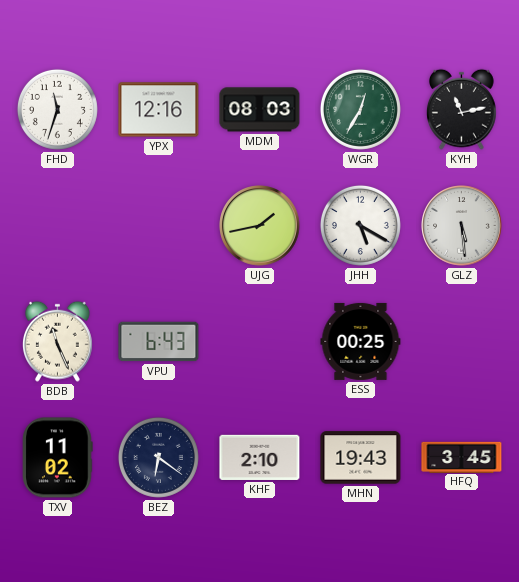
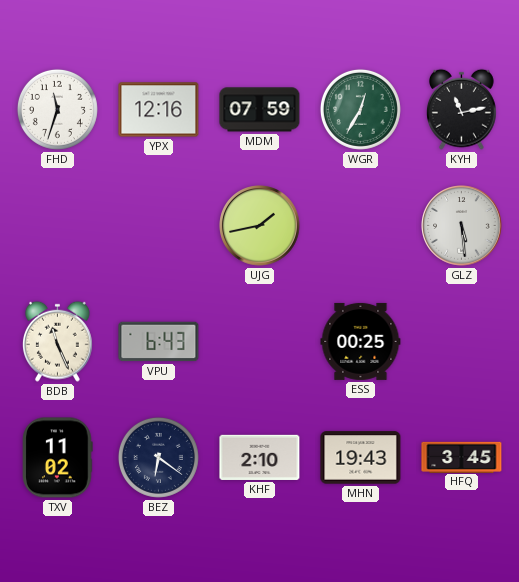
MDM: 08:03 -> 07:59 (260, 110)
JHH: 5:20 -> none (360, 225)
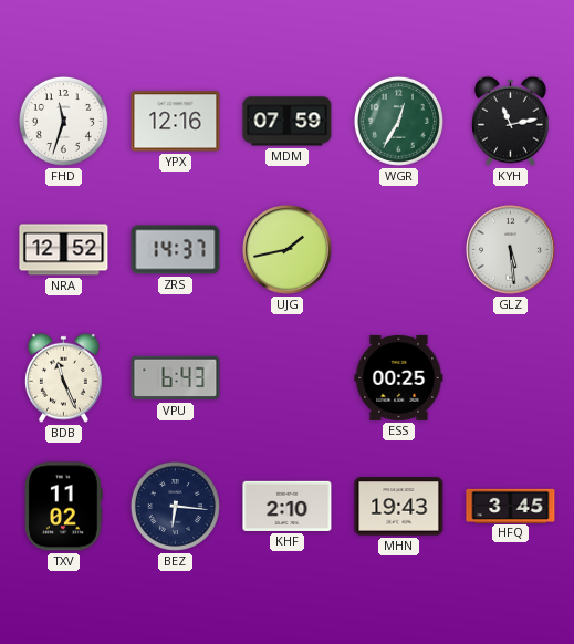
NRA: none -> 12:52 (64, 250)
ZRS: none -> 14:37 (176, 250)
BEZ: 6:21 -> 6:16 (175, 506)
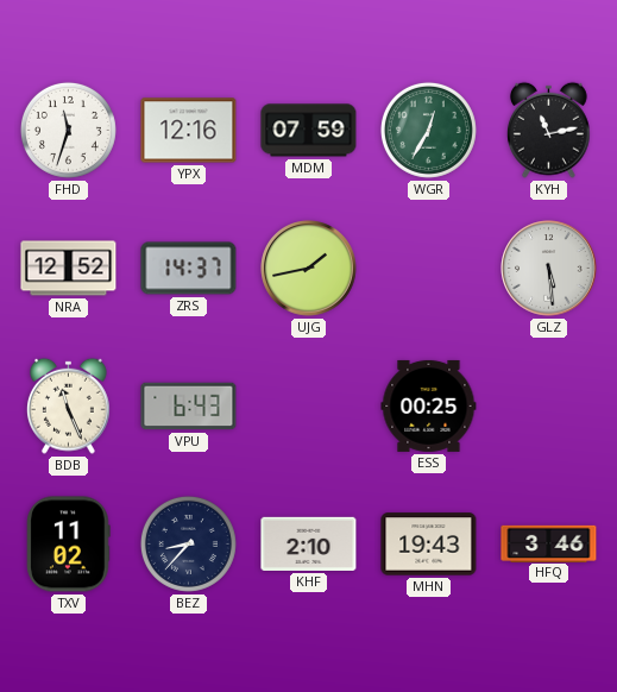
BEZ: 6:16 -> 8:37 (188, 543)
HFQ: 3:45 -> 3:46 (549, 543)
